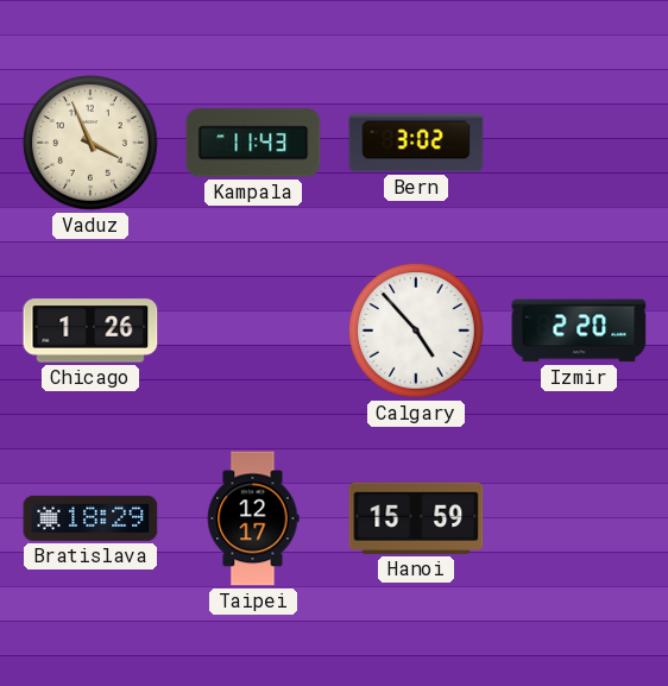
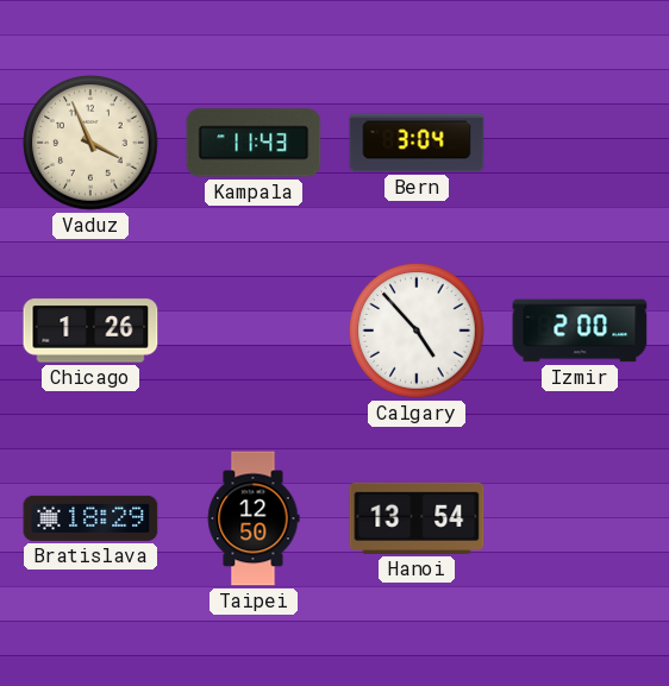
Bern: 3:02 -> 3:04 (417, 143)
Izmir: 2:20 -> 2:00 (580, 331)
Taipei: 12:17 -> 12:50 (254, 518)
Hanoi: 15:59 -> 13:54 (417, 518)
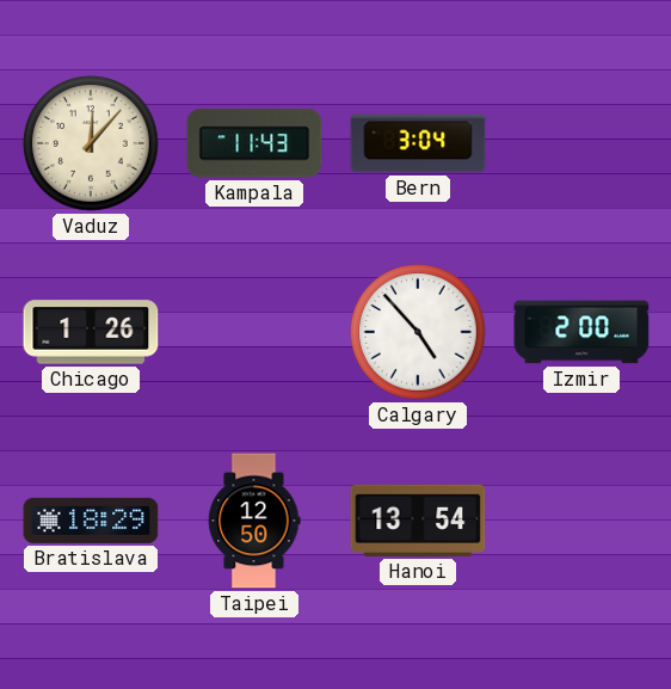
Vaduz: 3:56 -> 12:07 (91, 143)
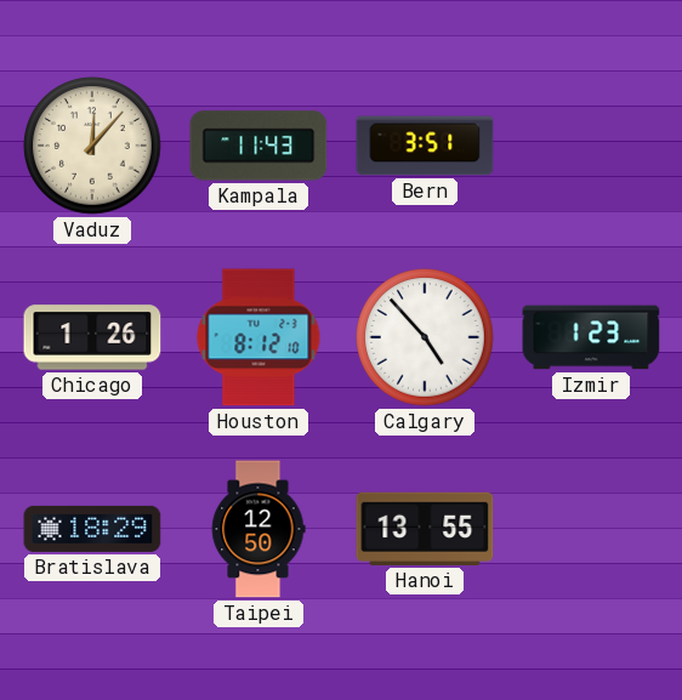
Bern: 3:04 -> 3:51 (425, 146)
Houston: none -> 8:12 (258, 337)
Izmir: 2:00 -> 1:23 (591, 337)
Hanoi: 13:54 -> 13:55 (425, 529)
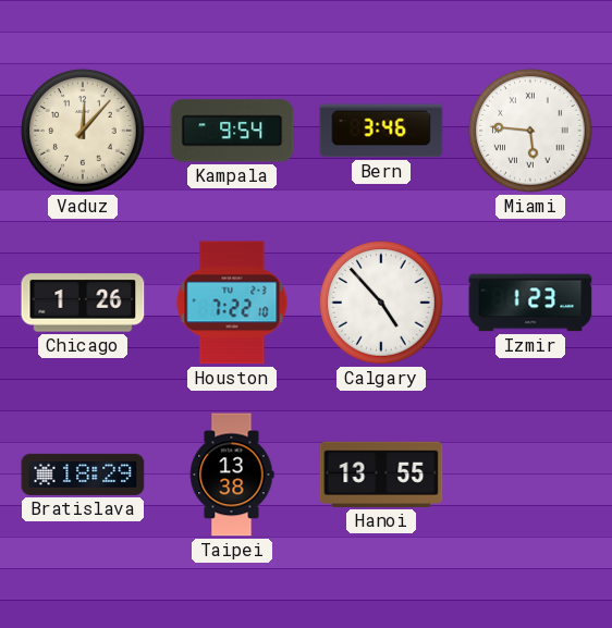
Kampala: 11:43 -> 9:54 (232, 131)
Bern: 3:51 -> 3:46 (381, 131)
Miami: none -> 5:46 (530, 131)
Houston: 8:12 -> 7:22 (232, 303)
Taipei: 12:50 -> 13:38 (232, 475)
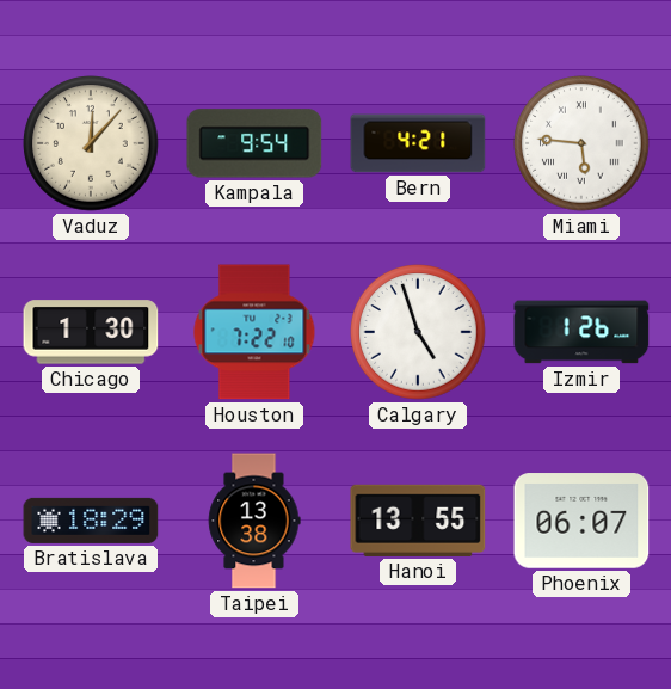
Bern: 3:46 -> 4:21 (418, 143)
Chicago: 1:26 -> 1:30 (91, 332)
Calgary: 4:53 -> 4:57 (418, 332)
Izmir: 1:23 -> 1:26 (581, 332)
Phoenix: none -> 06:07 (581, 521)
